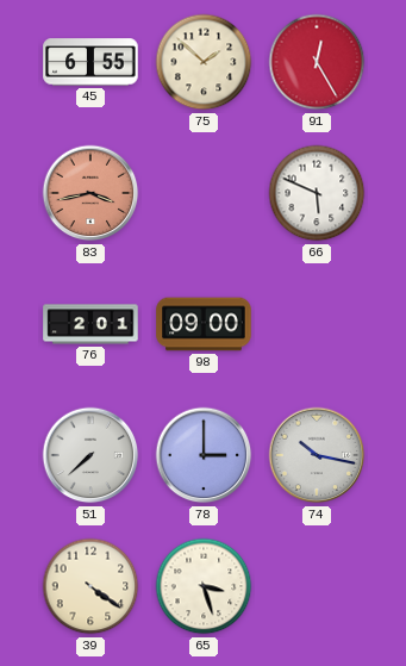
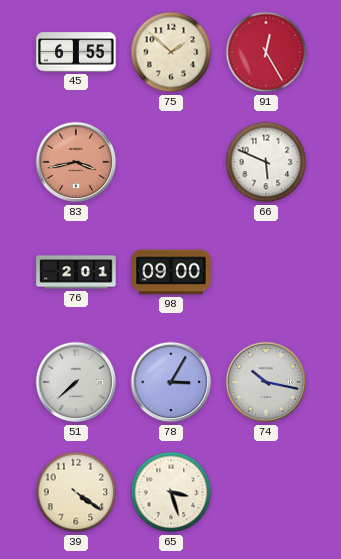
78: 3:00 -> 3:05 (171, 382)
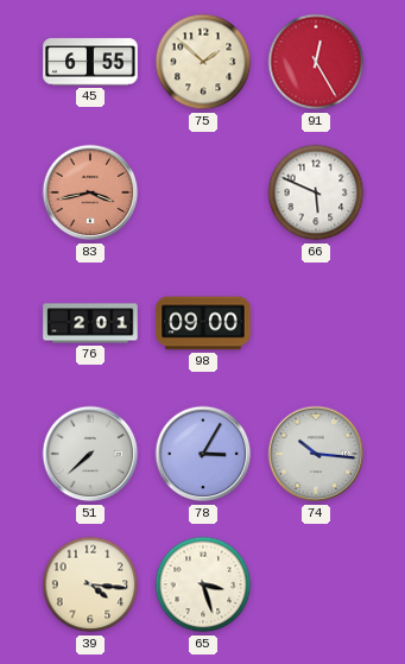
74: 10:17 -> 10:16 (316, 454)
39: 4:21 -> 4:16 (90, 584)
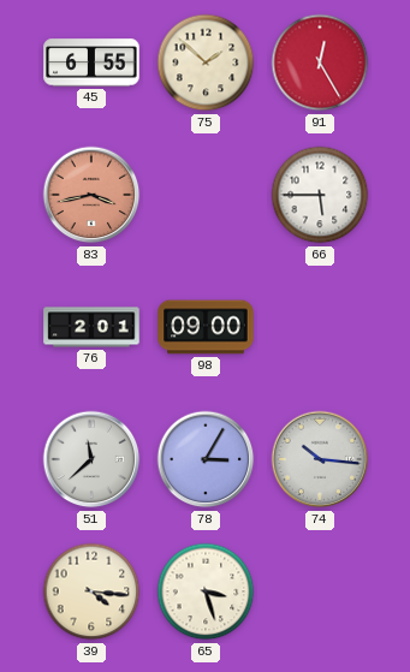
66: 5:49 -> 5:45 (320, 195)
51: 7:38 -> 11:38 (91, 459)
